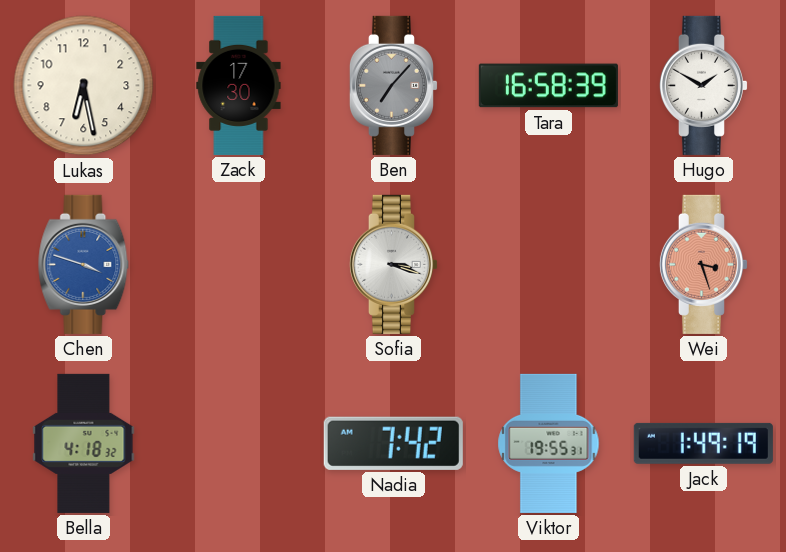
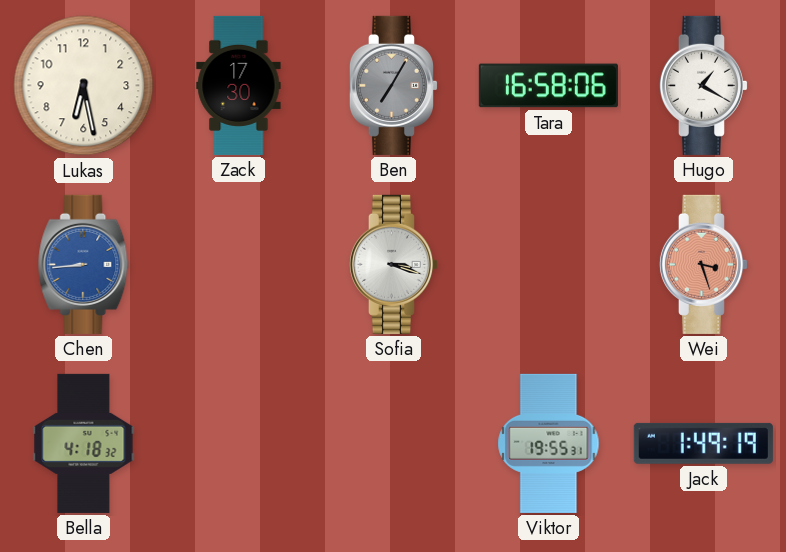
Ben: 7:07 -> 7:05 (393, 85)
Tara: 16:58:39 -> 16:58:06 (548, 86)
Hugo: 1:50 -> 1:20 (703, 85)
Chen: 3:48 -> 8:44 (84, 264)
Nadia: 7:42 -> none (393, 443)
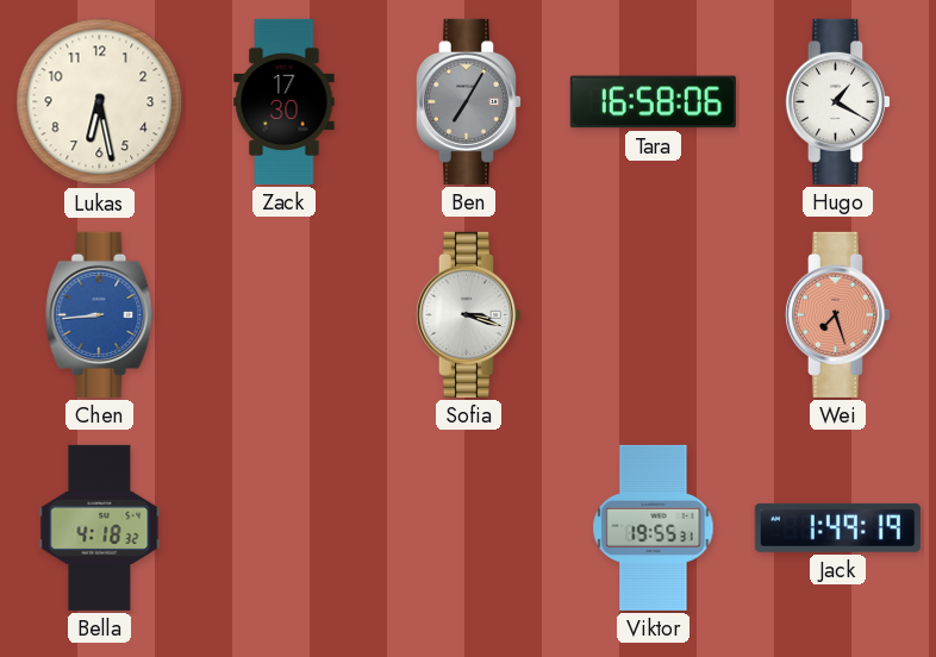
Wei: 3:27 -> 7:27 (837, 314)
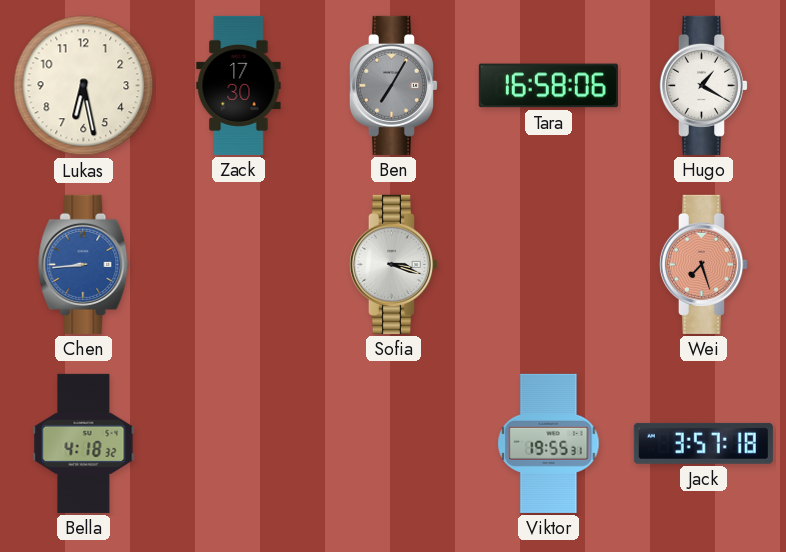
Jack: 1:49 -> 3:57 (703, 443)
